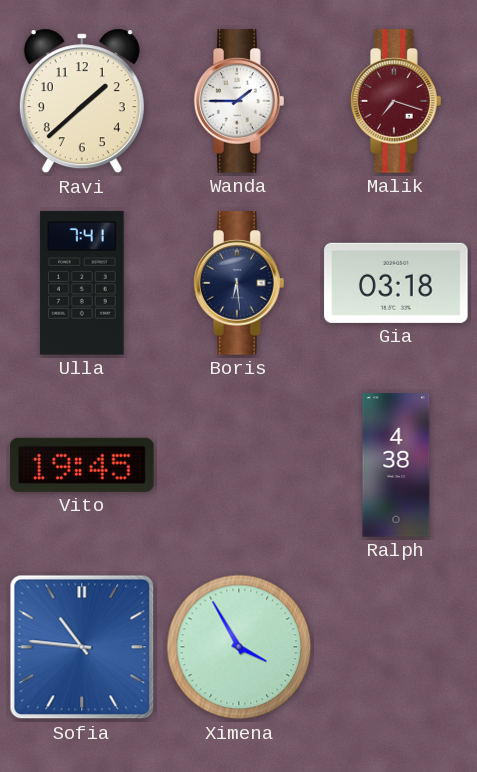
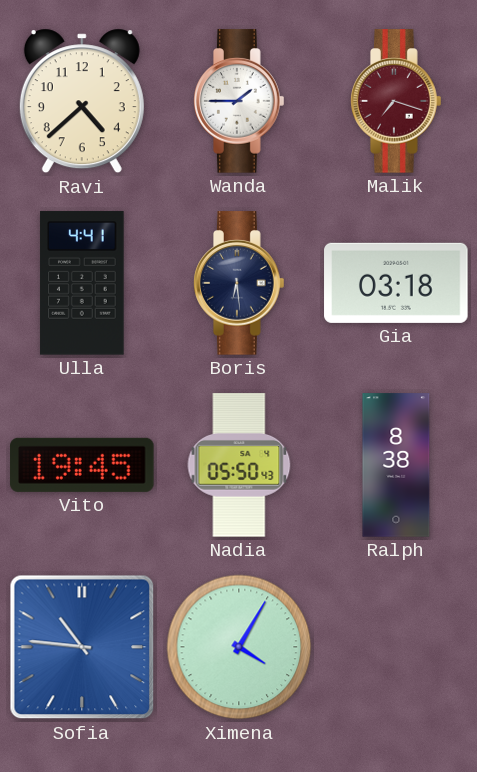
Ravi: 1:38 -> 4:38 (82, 101)
Ulla: 7:41 -> 4:41 (82, 283)
Nadia: none -> 05:50 (239, 465)
Ralph: 4:38 -> 8:38 (396, 465)
Ximena: 3:55 -> 4:05 (239, 647)
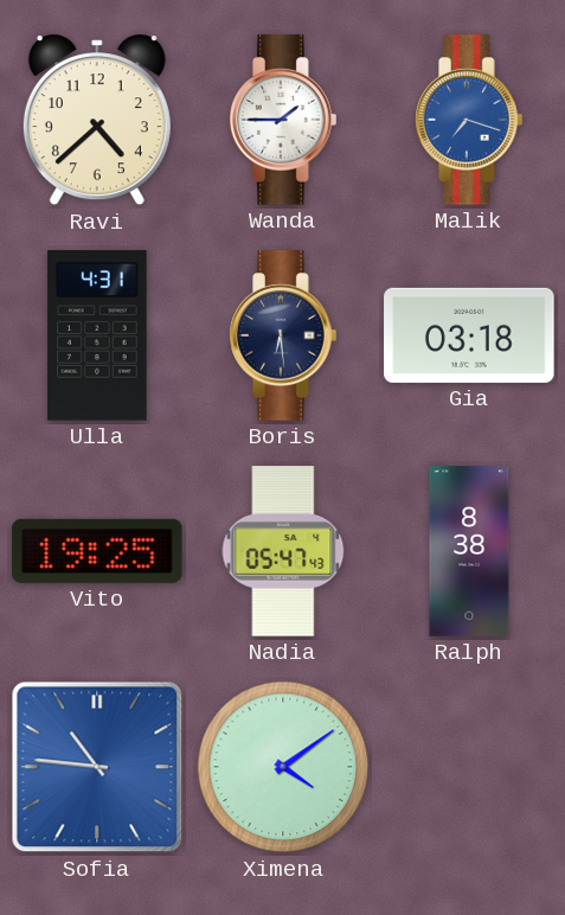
Malik dial: burgundy -> blue (469, 120)
Ulla: 4:41 -> 4:31 (97, 335)
Vito: 19:45 -> 19:25 (97, 551)
Nadia: 05:50 -> 05:47 (283, 551)
Ximena: 4:05 -> 4:09 (283, 767)
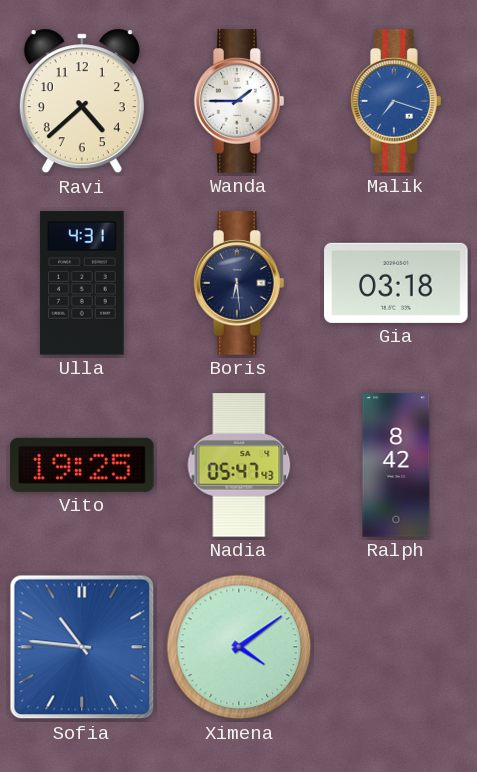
Ralph: 8:38 -> 8:42 (396, 465)
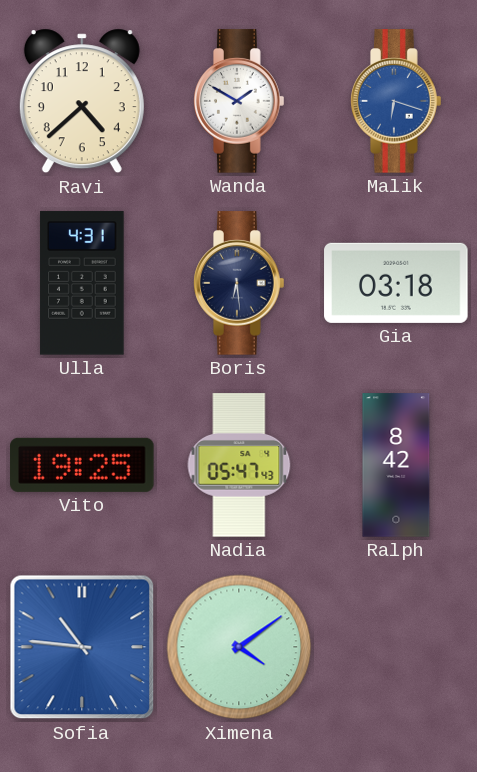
Wanda: 1:45 -> 1:50 (239, 101)
Malik: 7:18 -> 6:18 (396, 101)
